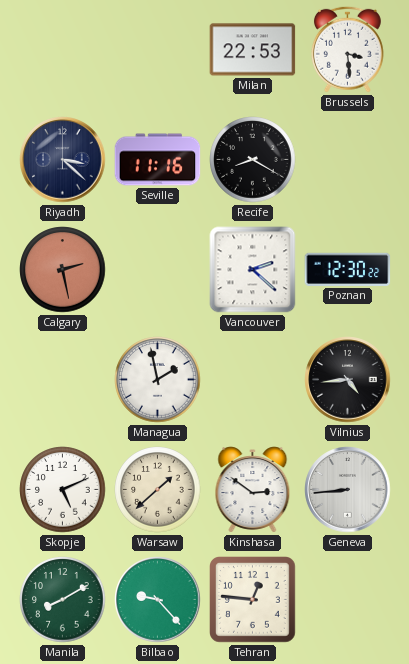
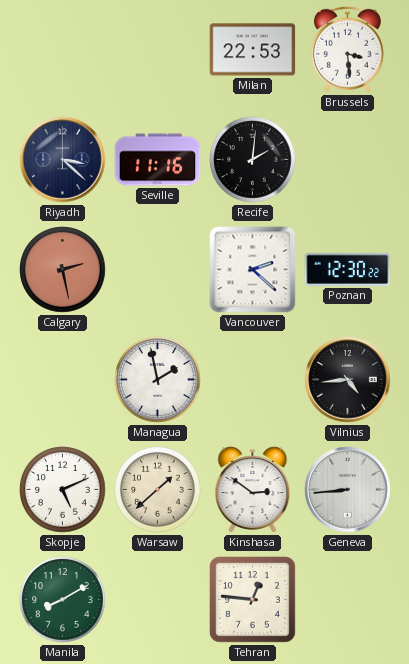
Recife: 8:20 -> 2:01 (253, 160)
Bilbao: 9:23 -> none (158, 600)
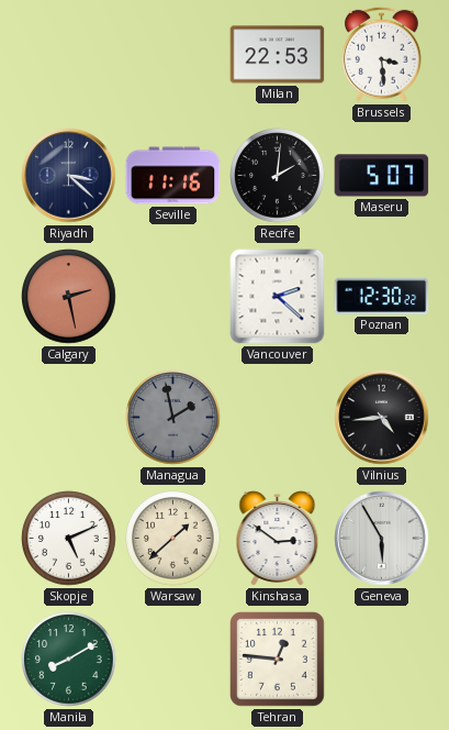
Maseru: none -> 5:07 (382, 176)
Managua dial: white -> grey (173, 418)
Geneva: 8:44 -> 5:55 (382, 539)
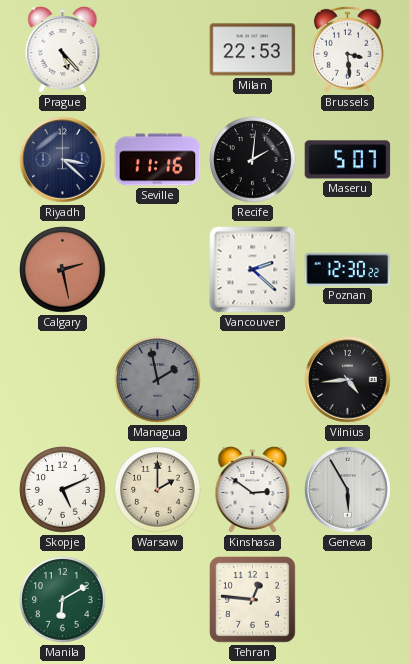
Prague: none -> 5:23 (63, 50)
Warsaw: 1:38 -> 2:00 (158, 490)
Manila: 8:10 -> 6:10 (63, 600)
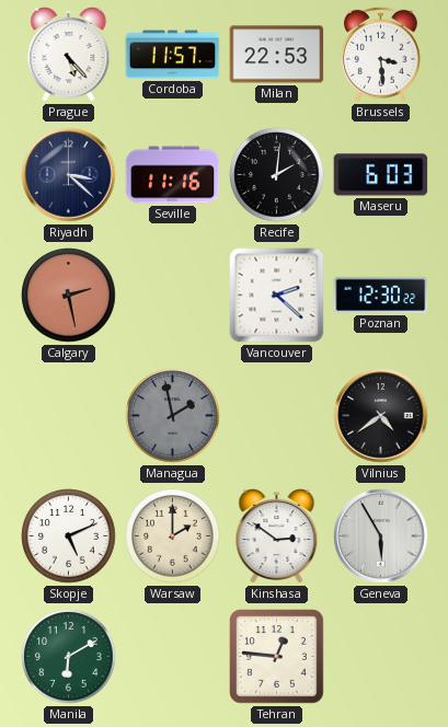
Cordoba: none -> 11:57 (173, 55)
Maseru: 5:07 -> 6:03 (381, 175)
Vilnius: 4:44 -> 4:39 (381, 416)
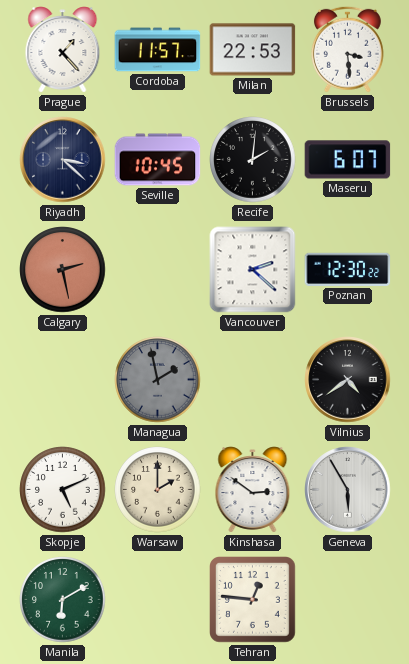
Prague: 5:23 -> 1:23 (63, 50)
Seville: 11:16 -> 10:45 (158, 160)
Maseru: 6:03 -> 6:07 (348, 160)
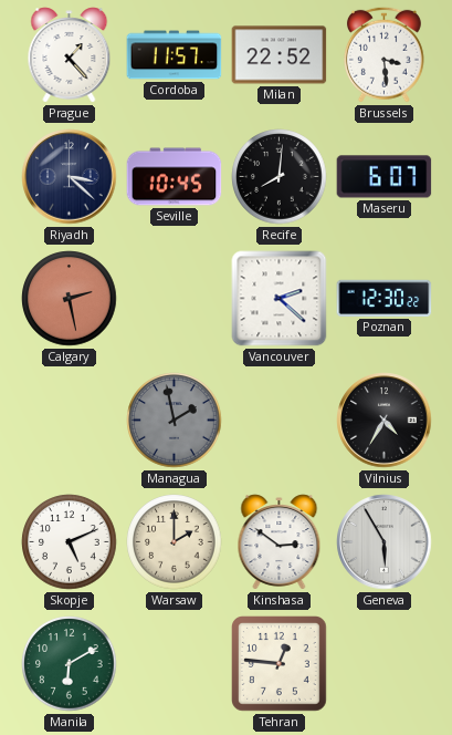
Milan: 22:53 -> 22:52 (280, 55)
Recife: 2:01 -> 8:01 (280, 177)
Vilnius: 4:39 -> 4:35 (385, 421)
